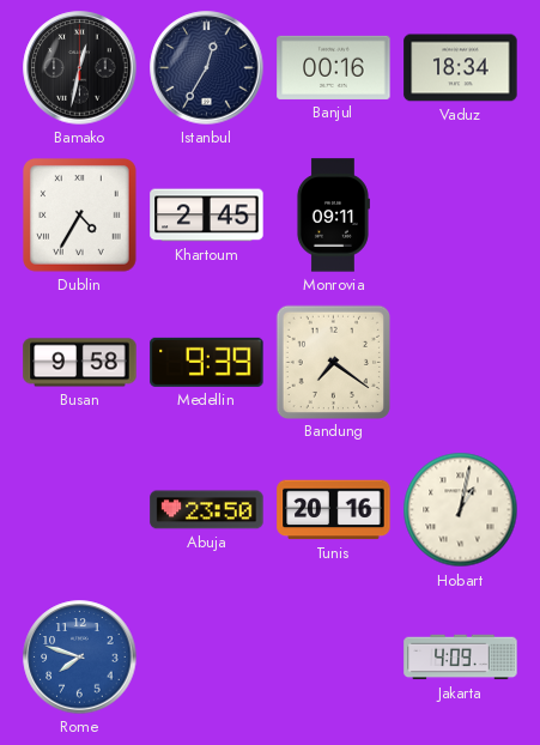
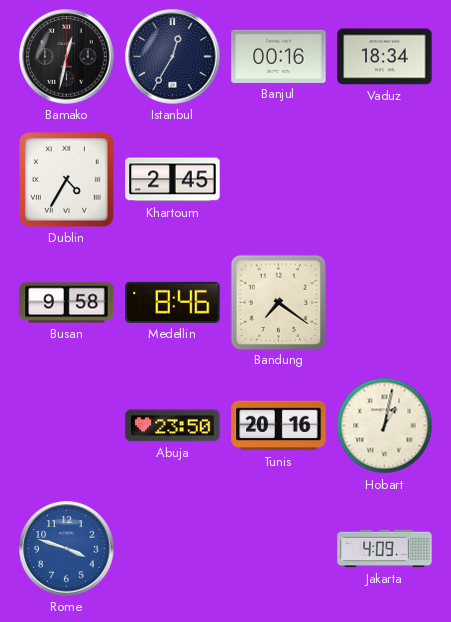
Monrovia: 09:11 -> none (333, 216)
Medellin: 9:39 -> 8:46 (173, 302)
Rome: 7:48 -> 3:48 (67, 549)
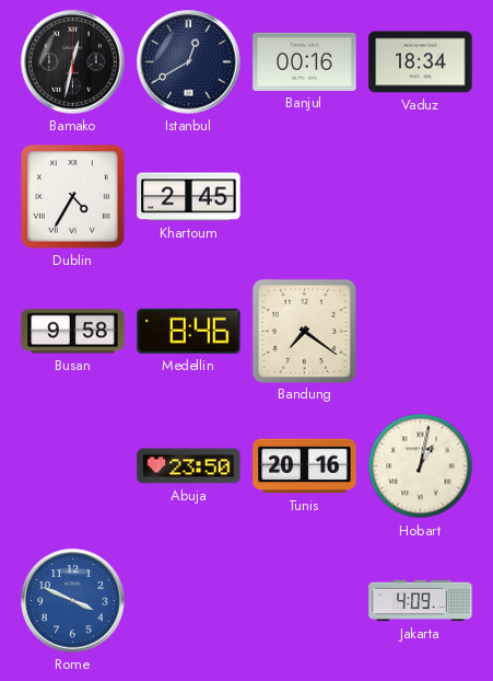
Istanbul: 12:35 -> 12:40 (189, 62)
Rome: 3:48 -> 3:49 (73, 601)
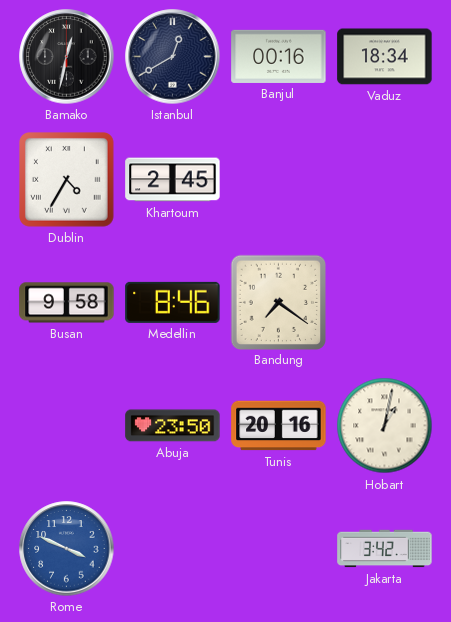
Jakarta: 4:09 -> 3:42 (385, 549)
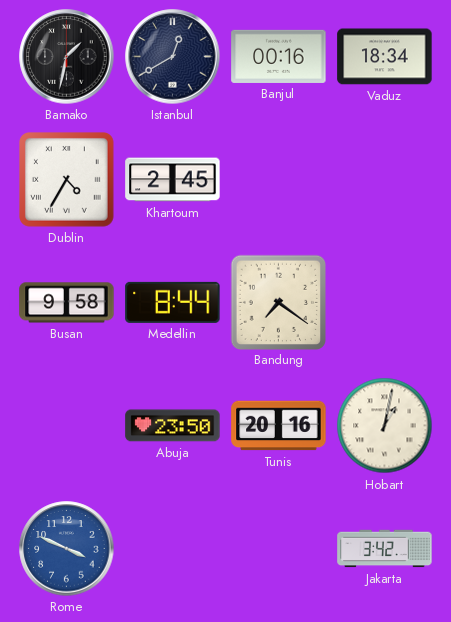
Bamako: 12:32 -> 1:32 (67, 57)
Medellin: 8:46 -> 8:44 (173, 302)
